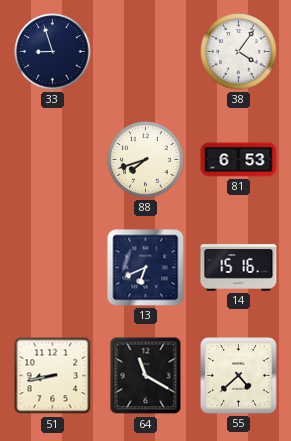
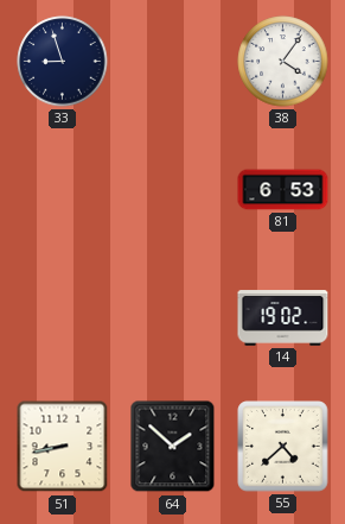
88: 7:42 -> none (146, 160)
13: 6:41 -> none (146, 268)
14: 15:16 -> 19:02 (283, 318)
64: 11:20 -> 1:52 (173, 447)
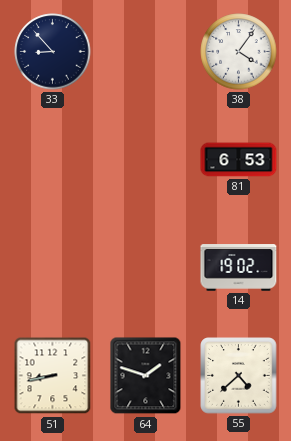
33: 8:57 -> 8:53 (53, 52)
64: 1:52 -> 1:48 (146, 376)
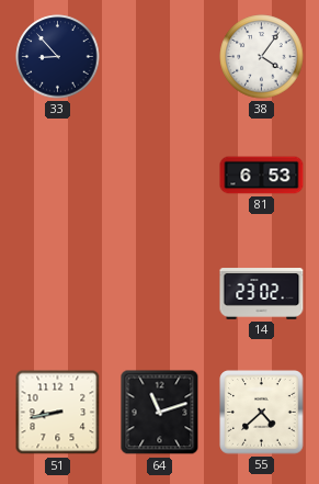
14: 19:02 -> 23:02 (262, 294)
64: 1:48 -> 11:12 (160, 413)
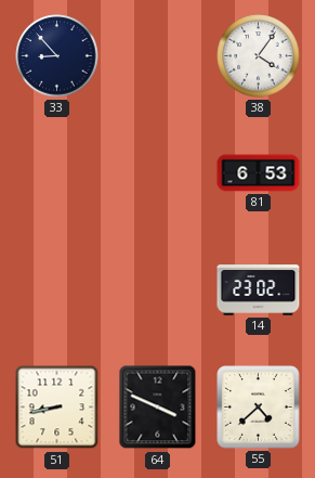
64: 11:12 -> 3:49 (158, 408)
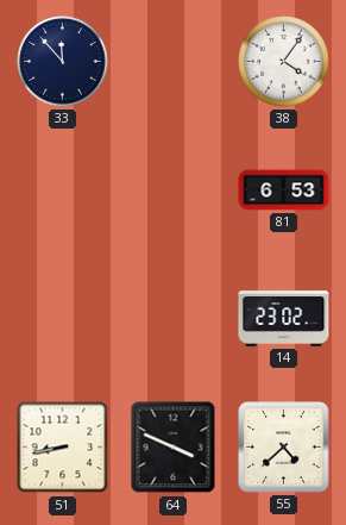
33: 8:53 -> 11:53 (63, 62)
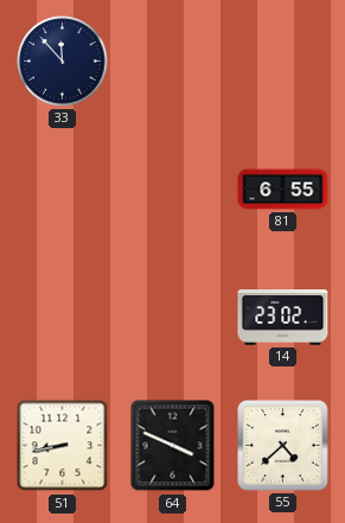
38: 4:06 -> none (284, 62)
81: 6:53 -> 6:55 (283, 190)
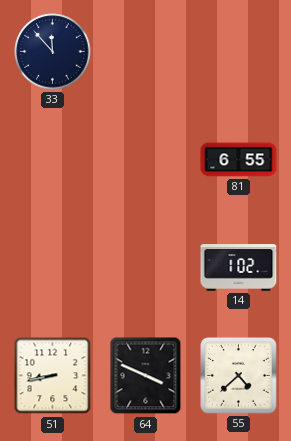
14: 23:02 -> 1:02 (239, 268)
